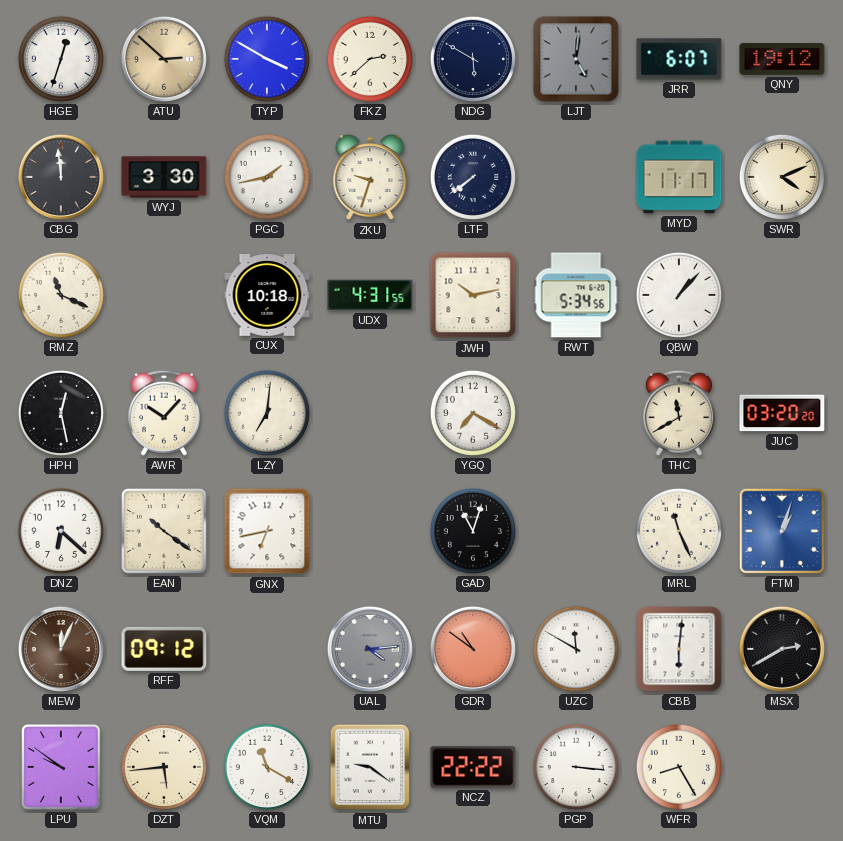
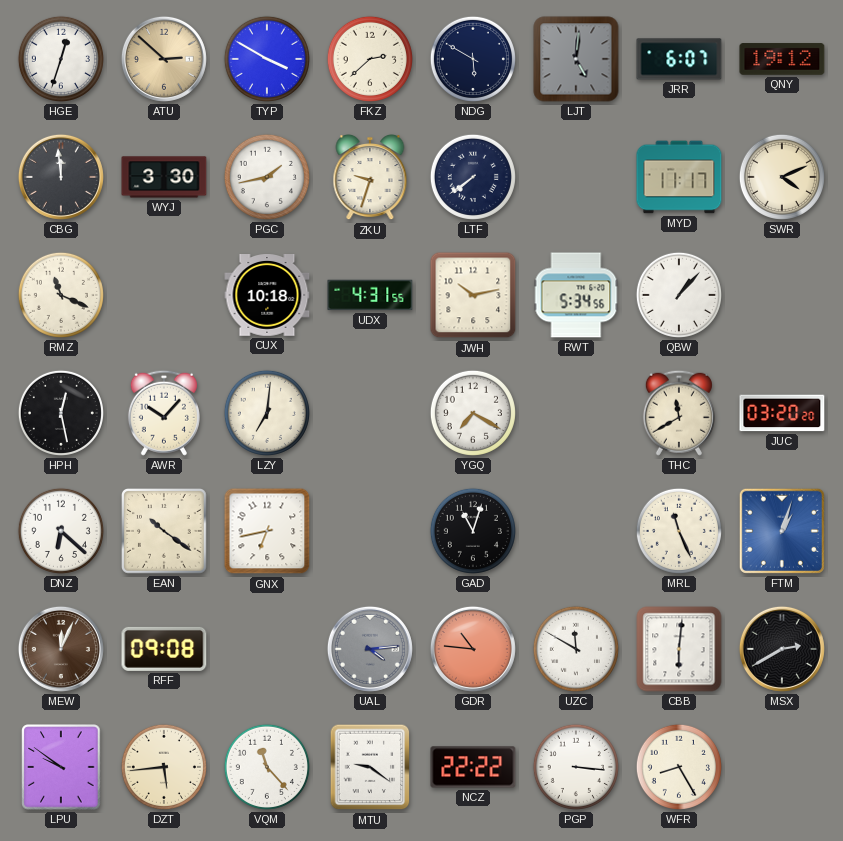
RFF: 09:12 -> 09:08 (164, 649)
GDR: 10:51 -> 10:46 (473, 649)
VQM: 11:20 -> 11:23 (267, 767)
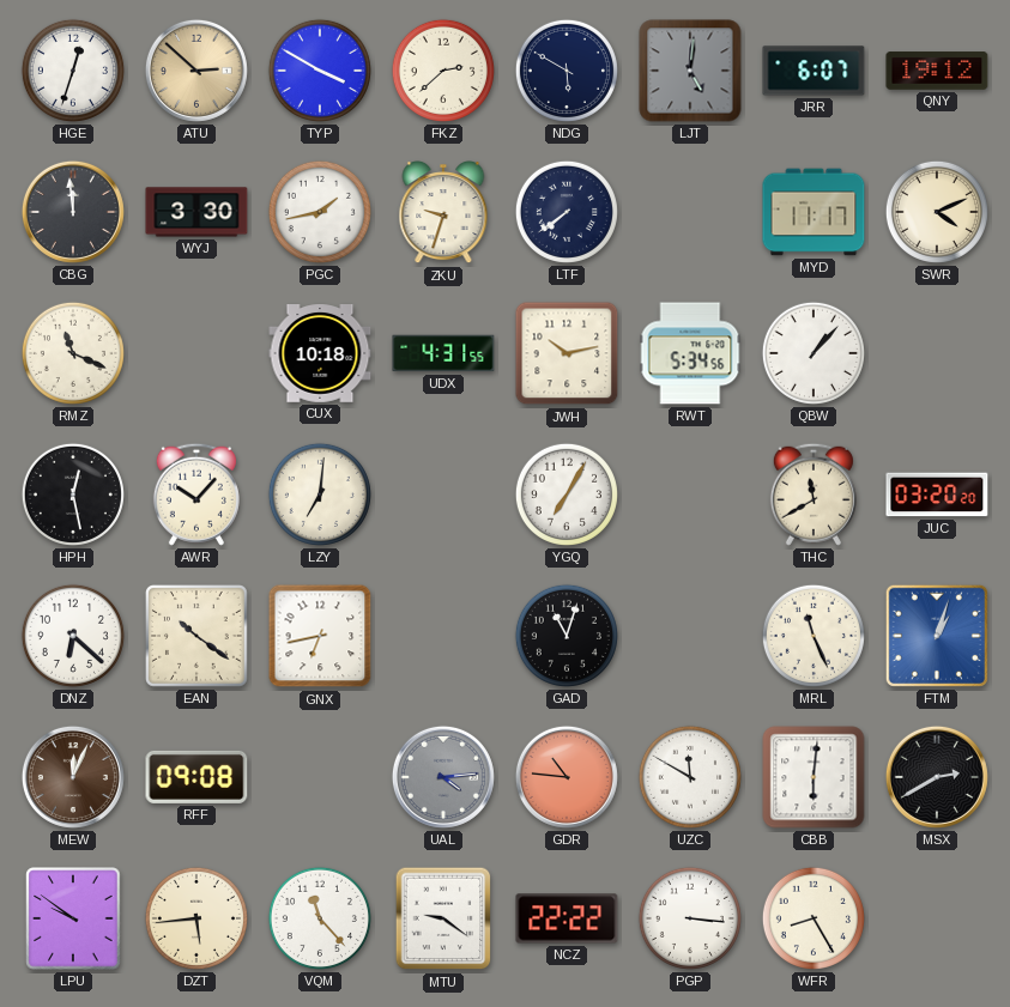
YGQ: 7:20 -> 7:05 (567, 495)
